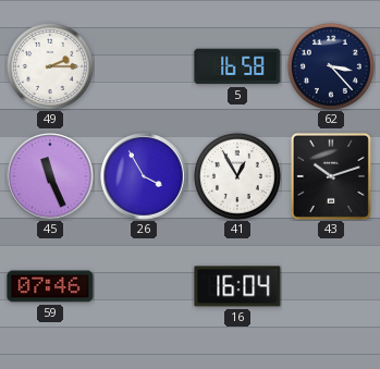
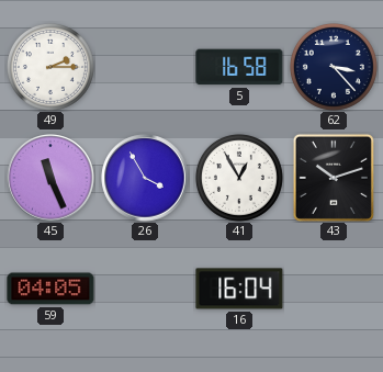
59: 07:46 -> 04:05 (50, 289)
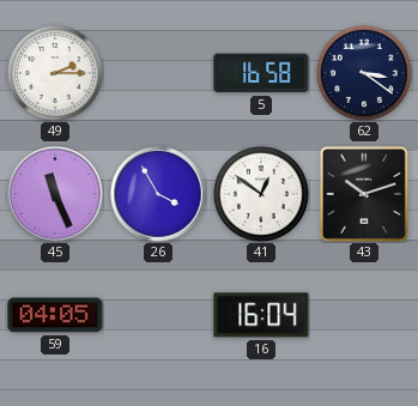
62: 3:23 -> 3:21 (364, 73)
41: 12:55 -> 12:51 (261, 194)
